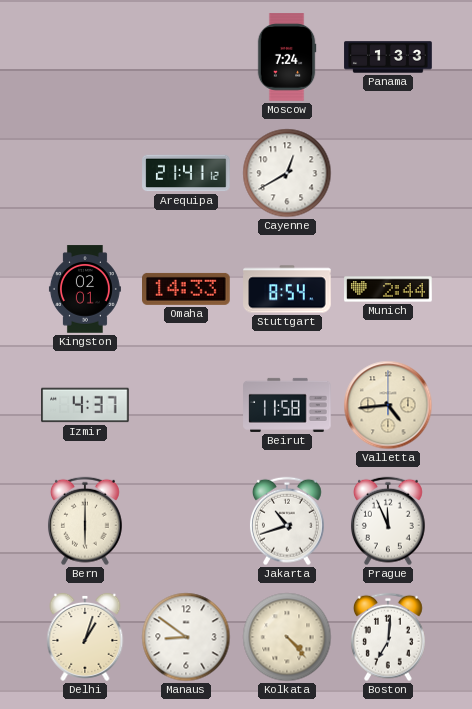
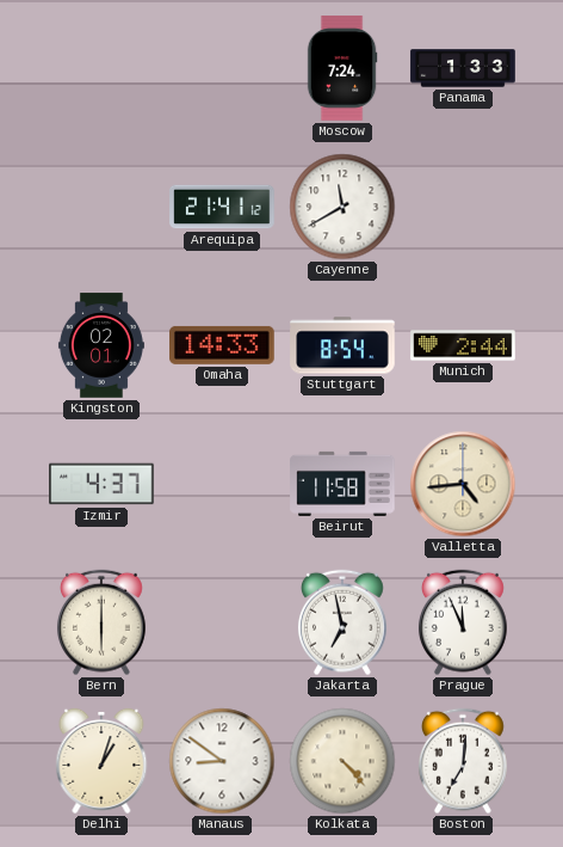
Cayenne: 12:40 -> 11:40 (342, 207)
Jakarta: 10:42 -> 6:58 (342, 622)
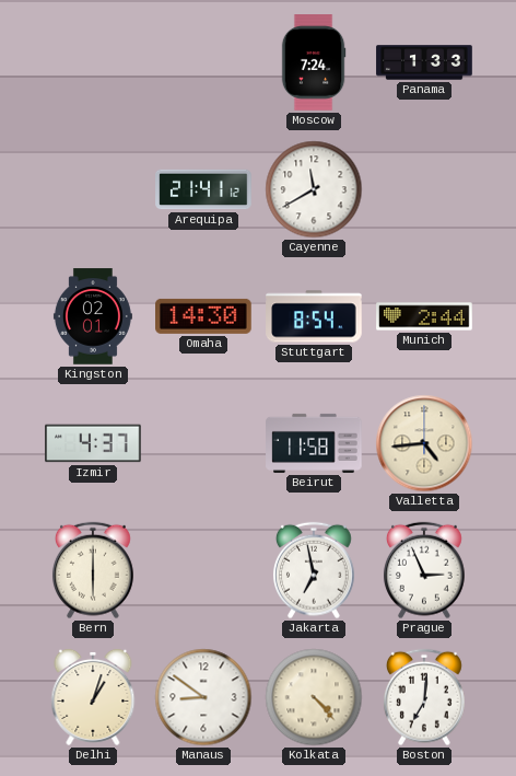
Omaha: 14:33 -> 14:30 (204, 316)
Prague: 11:56 -> 2:56 (424, 570)
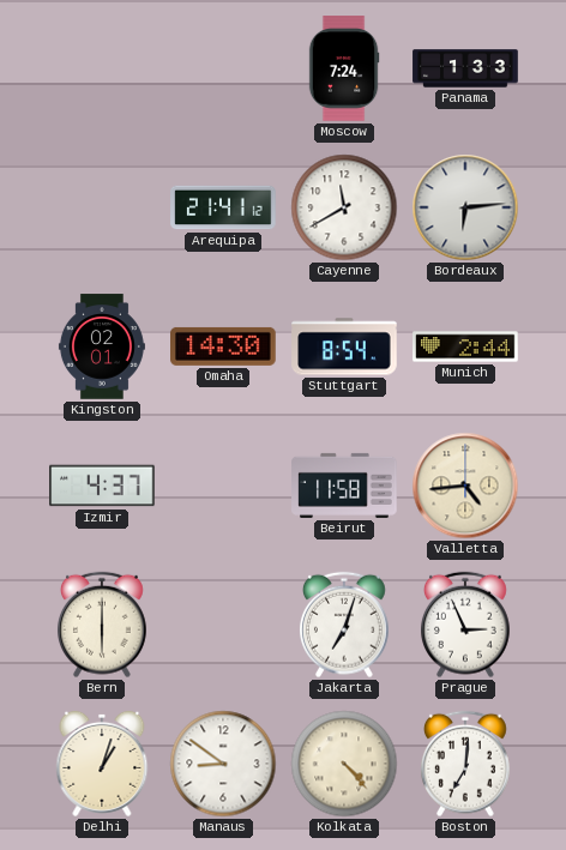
Bordeaux: none -> 6:14 (465, 207)
Jakarta: 6:58 -> 7:03 (344, 625)
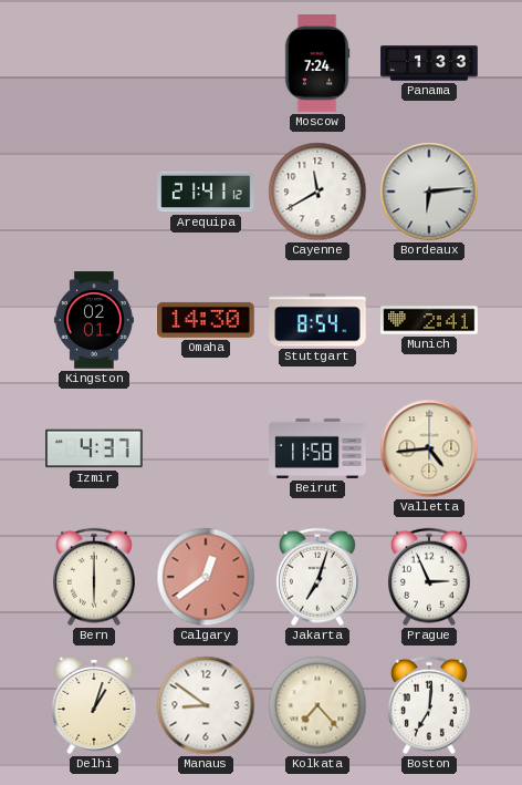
Munich: 2:44 -> 2:41 (429, 320)
Calgary: none -> 12:39 (206, 577)
Kolkata: 4:23 -> 7:23 (317, 705)
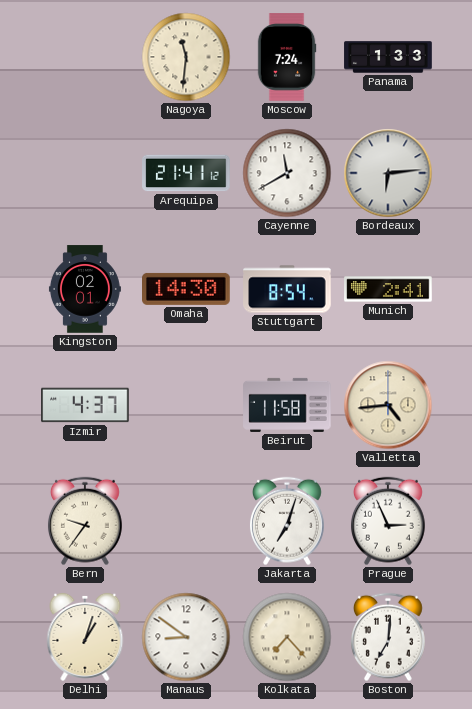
Nagoya: none -> 11:31 (186, 57)
Bern: 6:00 -> 9:36 (85, 521)
Calgary: 12:39 -> none (206, 577)
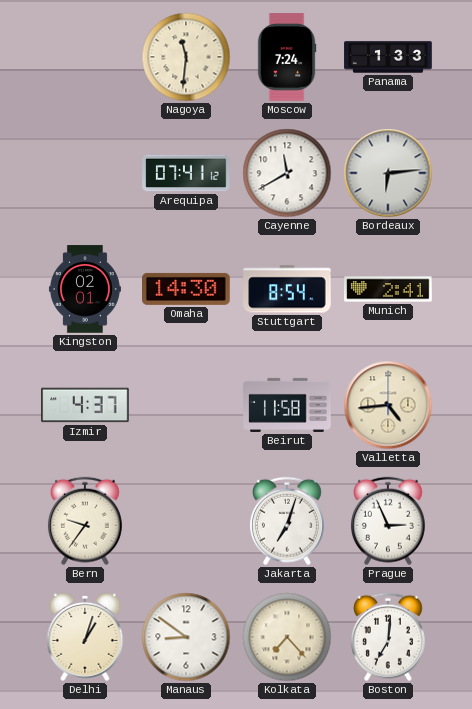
Arequipa: 21:41 -> 07:41 (186, 173)
